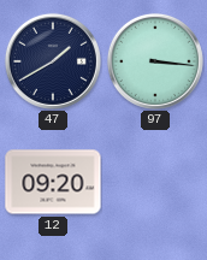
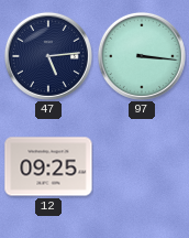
47: 1:40 -> 5:14 (48, 56)
12: 09:20 -> 09:25 (48, 166)
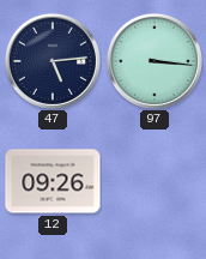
12: 09:25 -> 09:26 (53, 181)
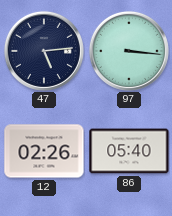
12: 09:26 -> 02:26 (44, 151)
86: none -> 05:40 (129, 151)
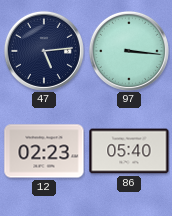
12: 02:26 -> 02:23 (44, 151)
